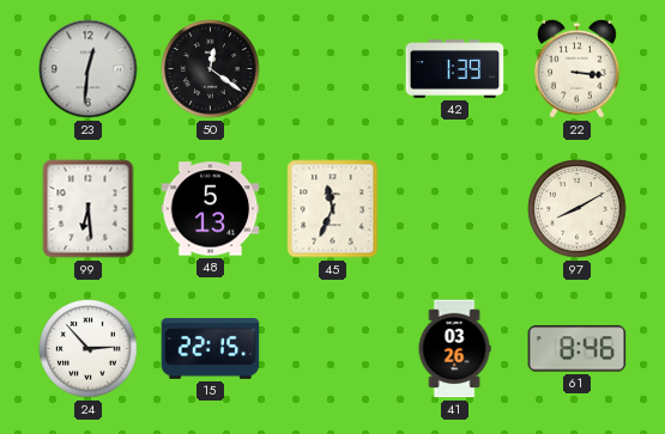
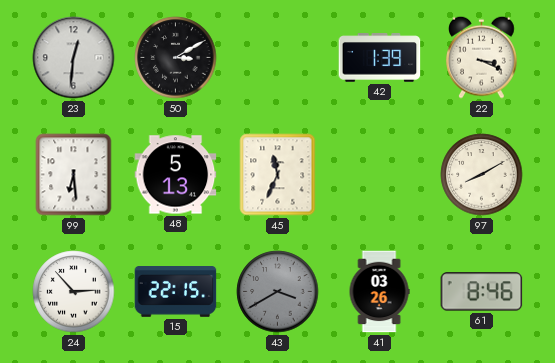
50: 12:21 -> 3:10 (176, 58)
22: 3:16 -> 3:19 (482, 57)
43: none -> 3:40 (278, 292)
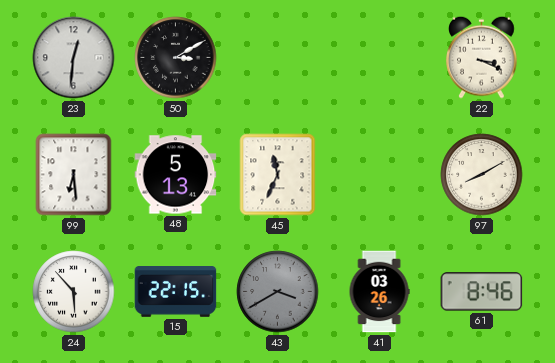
42: 1:39 -> none (380, 58)
24: 2:53 -> 5:53 (74, 292)
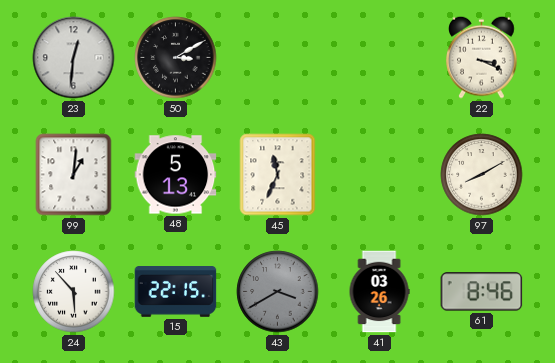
99: 6:29 -> 1:01 (74, 175)
